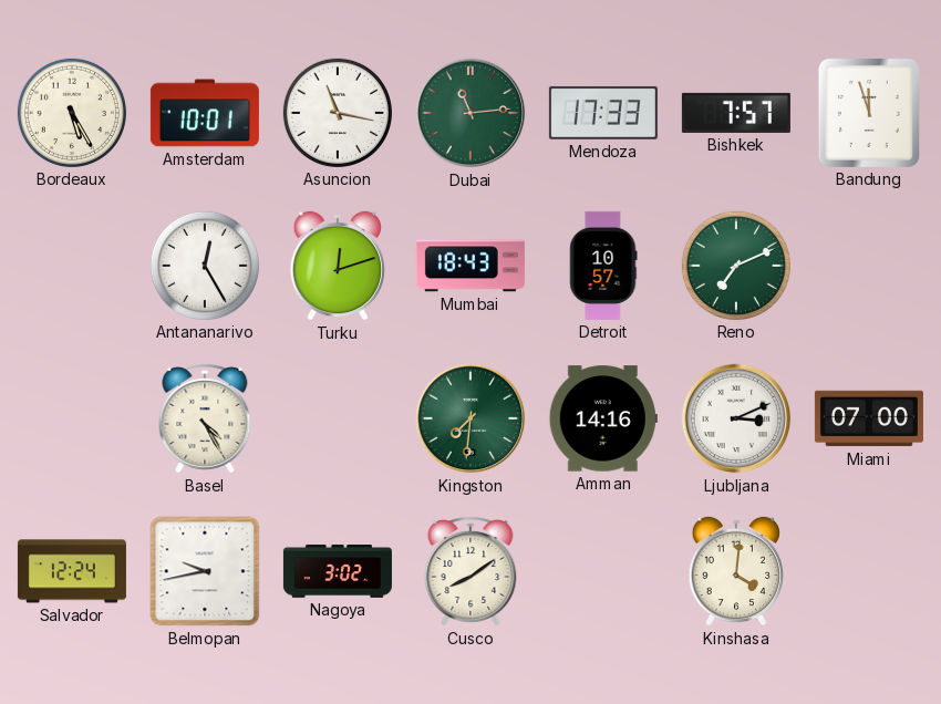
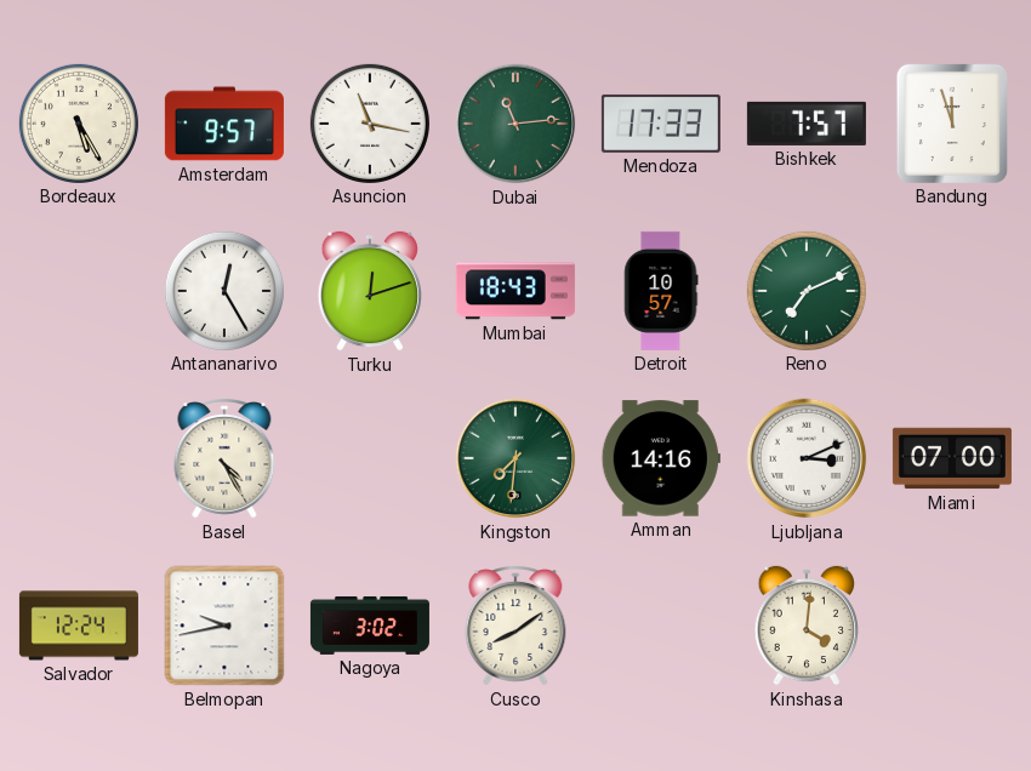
Amsterdam: 10:01 -> 9:57 (224, 124)
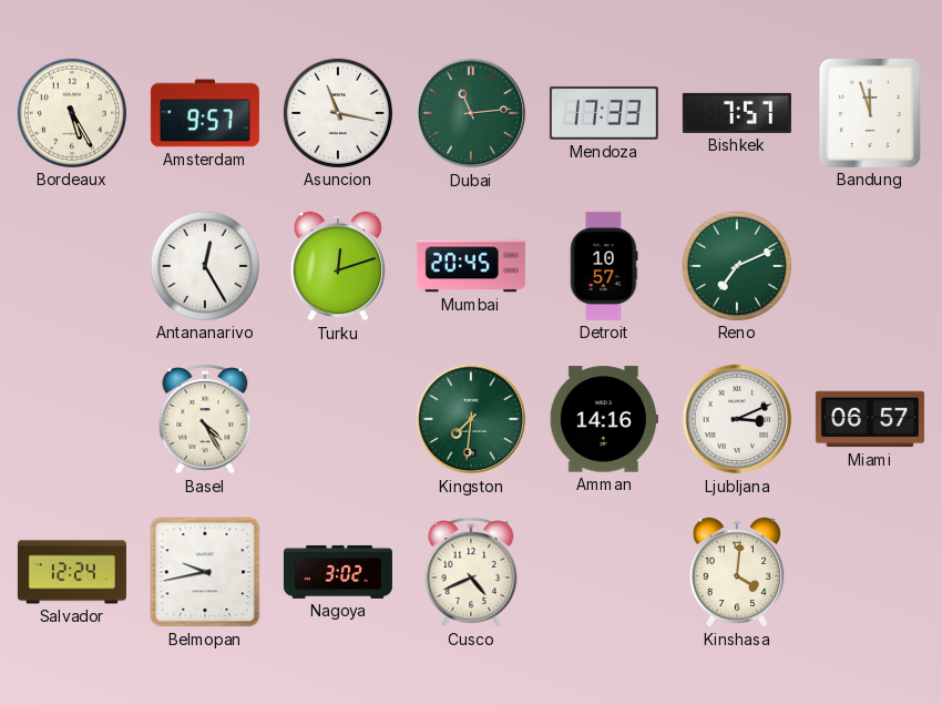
Mumbai: 18:43 -> 20:45 (471, 266)
Miami: 07:00 -> 06:57 (870, 419)
Cusco: 8:09 -> 4:41 (471, 573)
